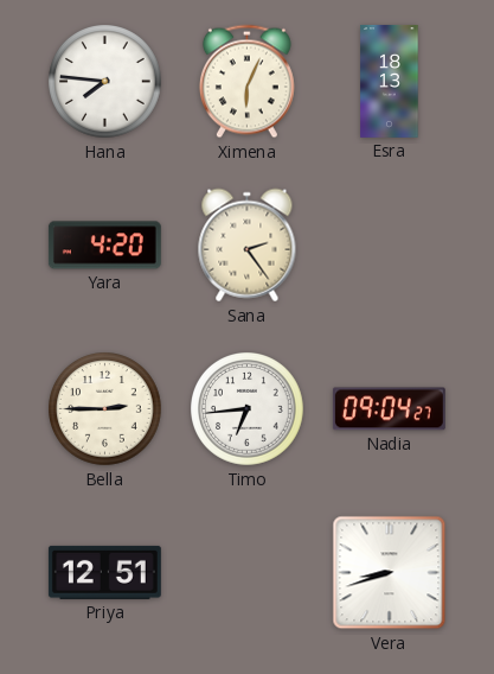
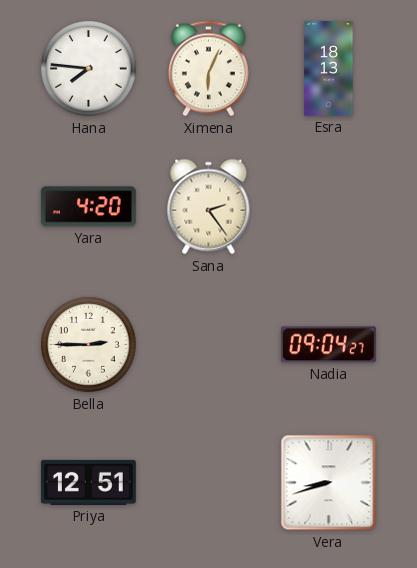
Timo: 6:44 -> none (248, 409)
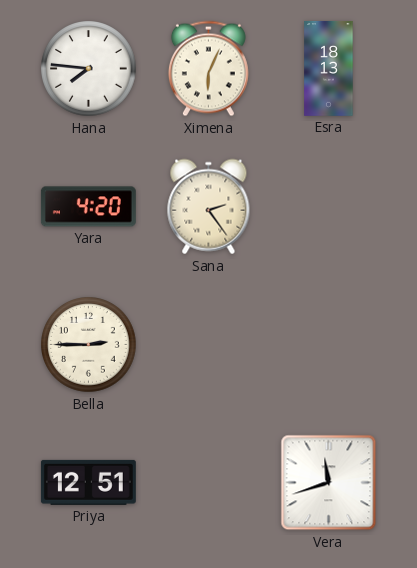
Nadia: 09:04 -> none (328, 345)
Vera: 8:42 -> 11:42 (329, 483)
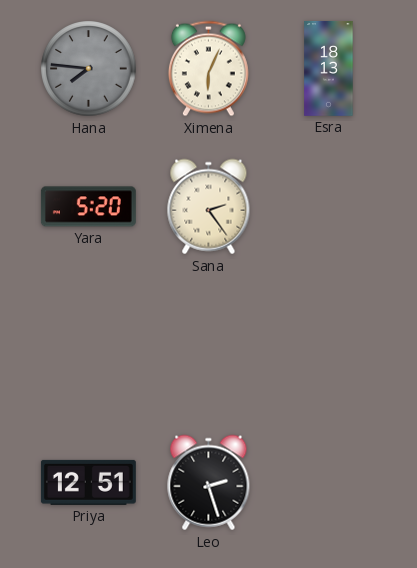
Hana dial: white -> grey (89, 69)
Yara: 4:20 -> 5:20 (88, 207)
Bella: 2:45 -> none (89, 345)
Leo: none -> 2:27 (209, 483)
Vera: 11:42 -> none (329, 483)
